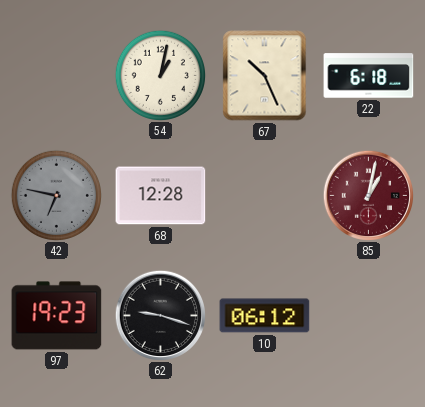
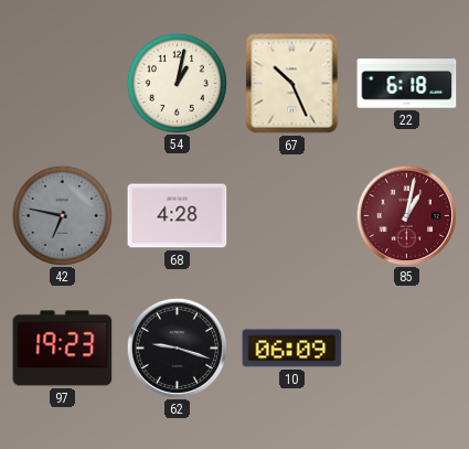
68: 12:28 -> 4:28 (178, 216)
10: 06:12 -> 06:09 (292, 349)
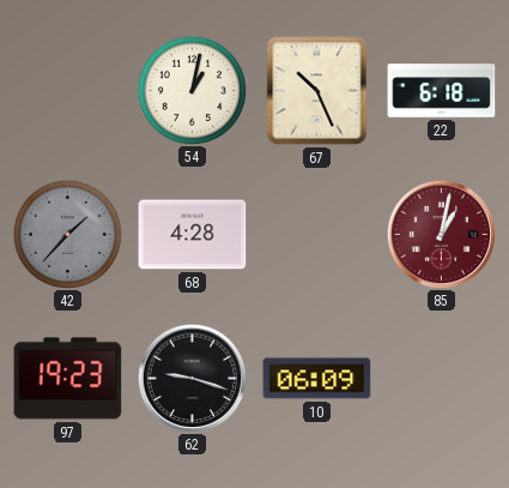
42: 6:47 -> 1:37 (67, 234)
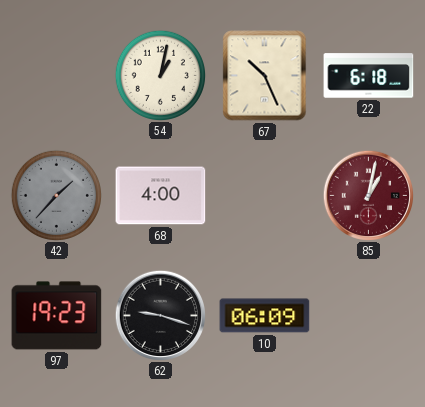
68: 4:28 -> 4:00 (161, 196)
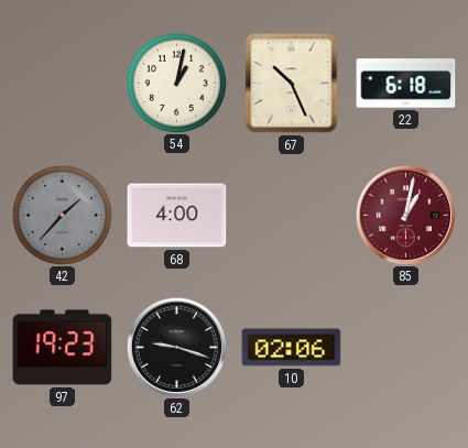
10: 06:09 -> 02:06 (292, 348)
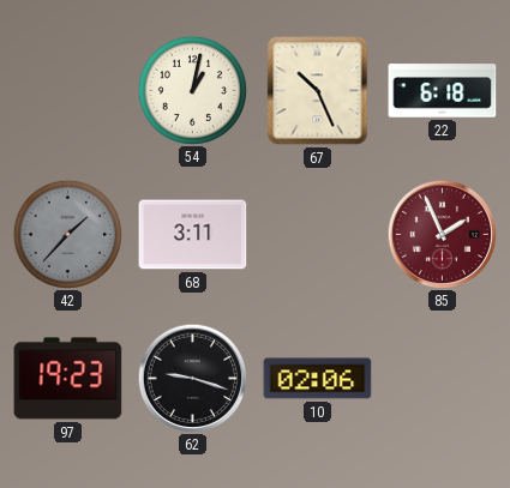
68: 4:00 -> 3:11 (193, 235)
85: 1:02 -> 1:56 (442, 234)
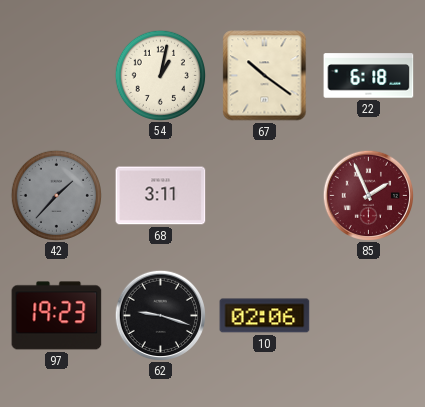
67: 10:26 -> 10:21 (265, 76)
